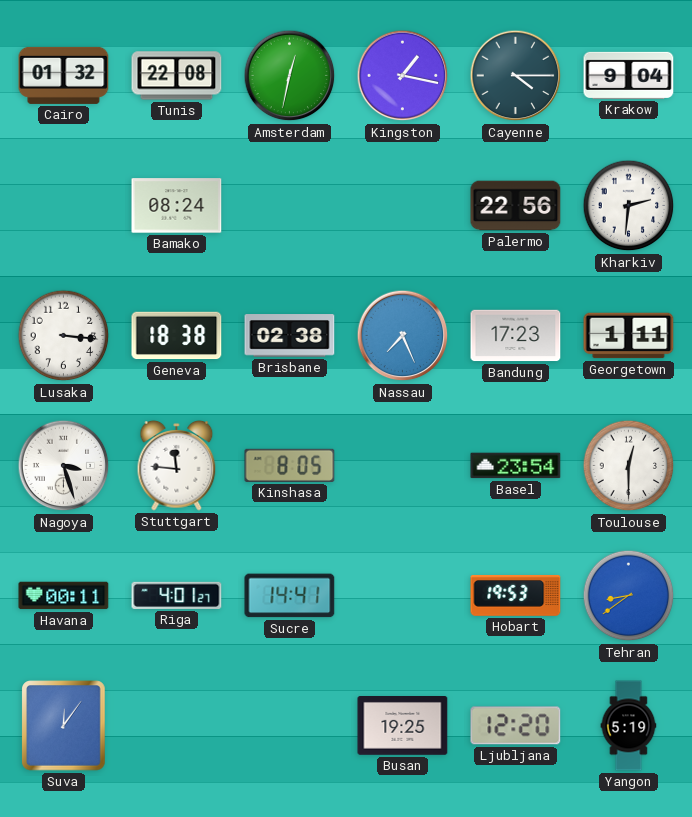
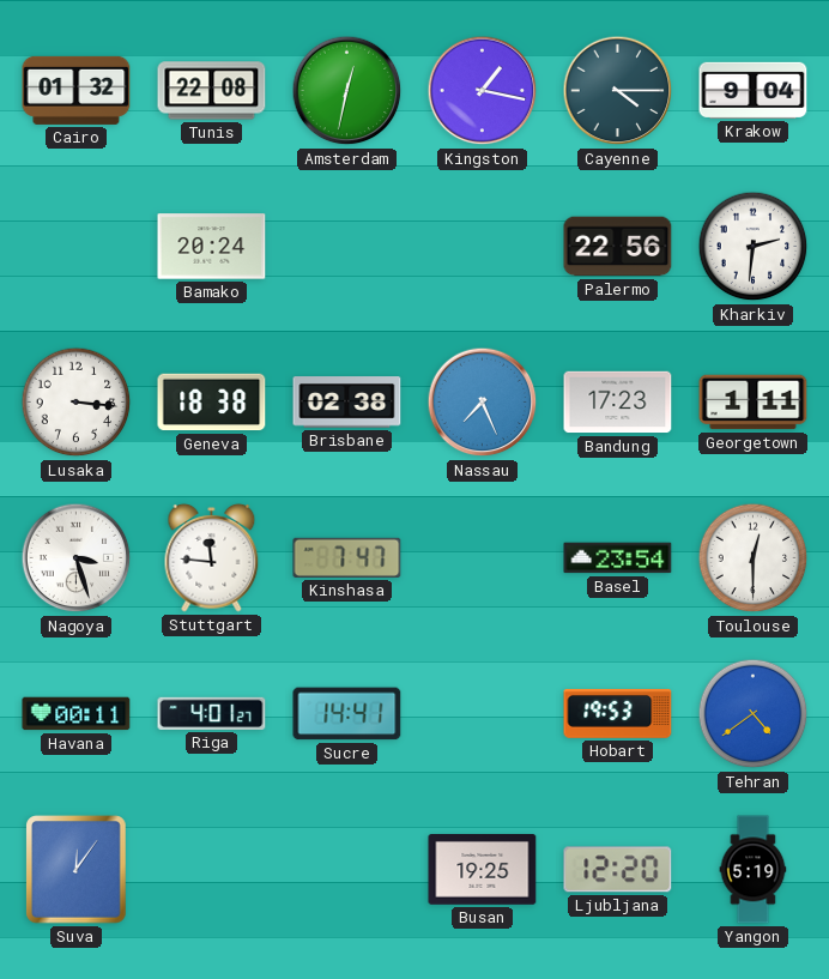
Bamako: 08:24 -> 20:24 (212, 247)
Kinshasa: 8:05 -> 7:47 (347, 557)
Tehran: 8:39 -> 4:39 (754, 714)
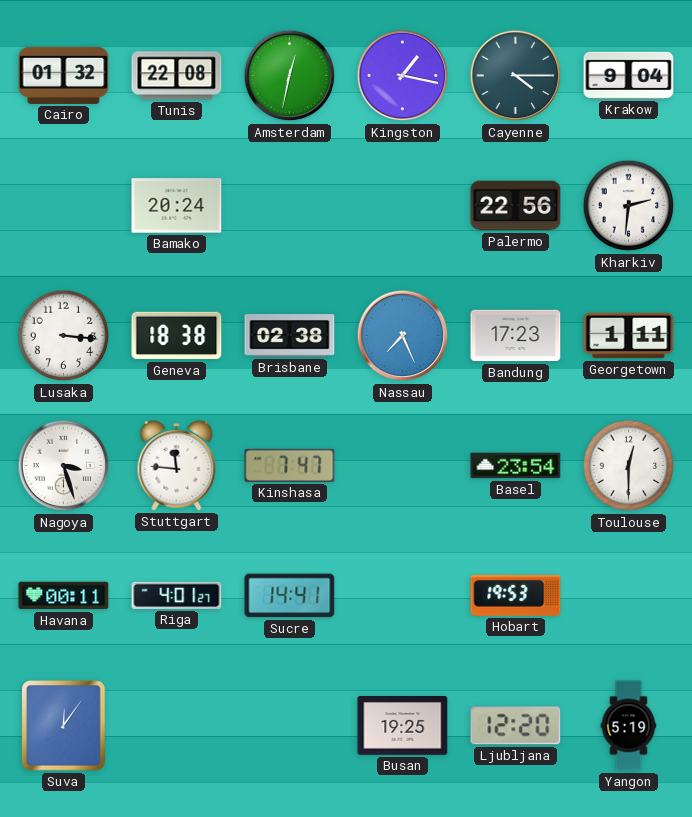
Tehran: 4:39 -> none (754, 714)
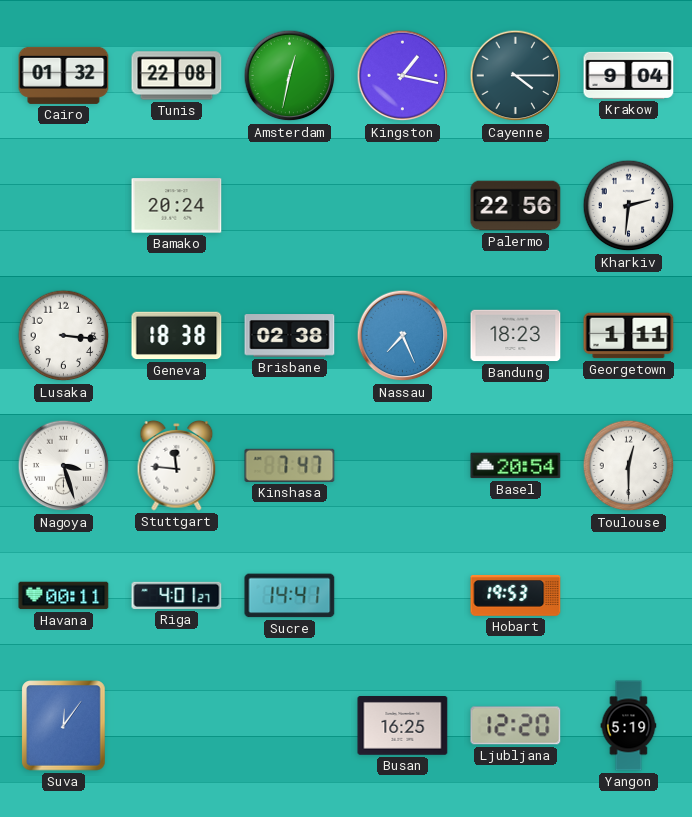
Bandung: 17:23 -> 18:23 (516, 336)
Basel: 23:54 -> 20:54 (516, 466)
Busan: 19:25 -> 16:25 (403, 726)
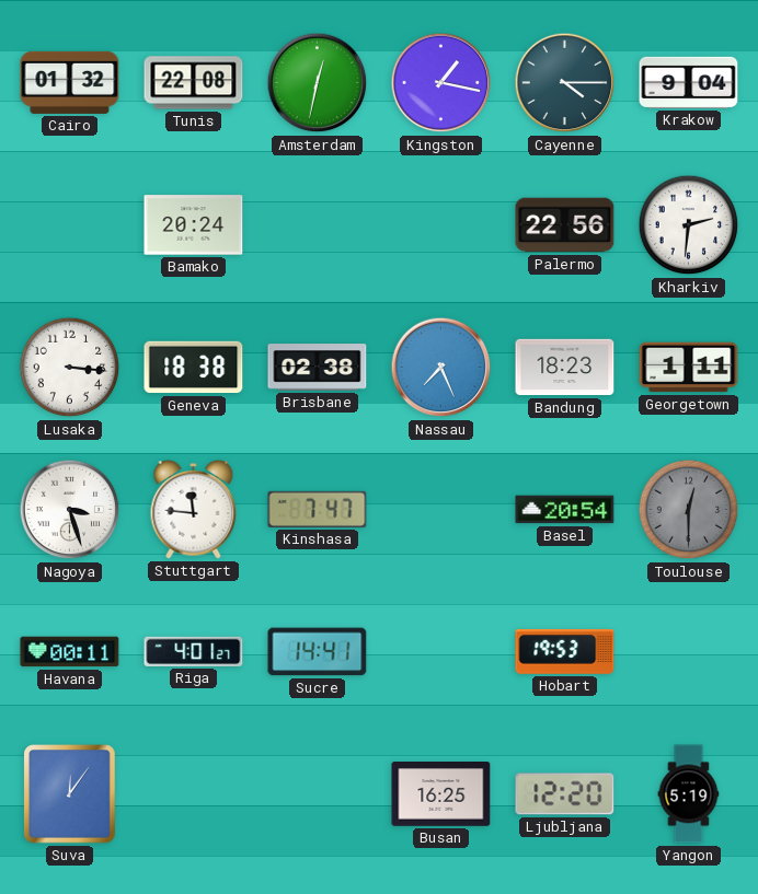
Toulouse dial: white -> grey (689, 510)
